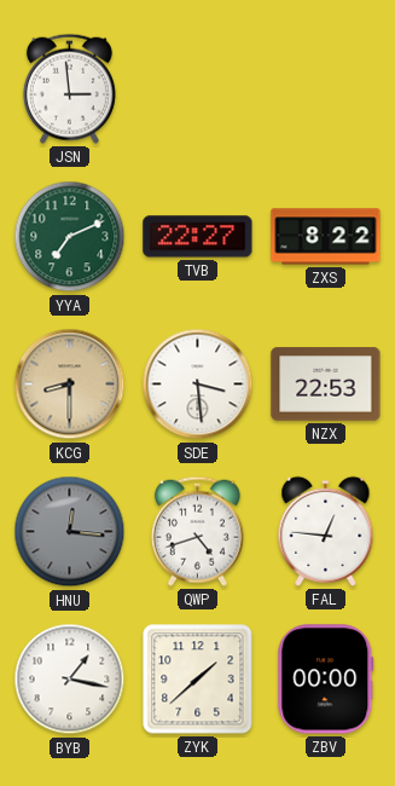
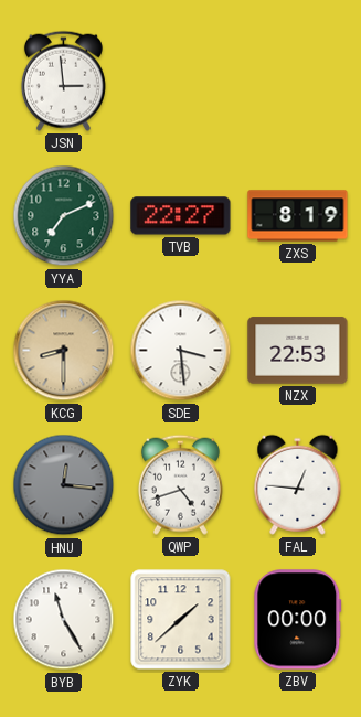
ZXS: 8:22 -> 8:19 (298, 216)
BYB: 1:17 -> 11:25 (64, 620)
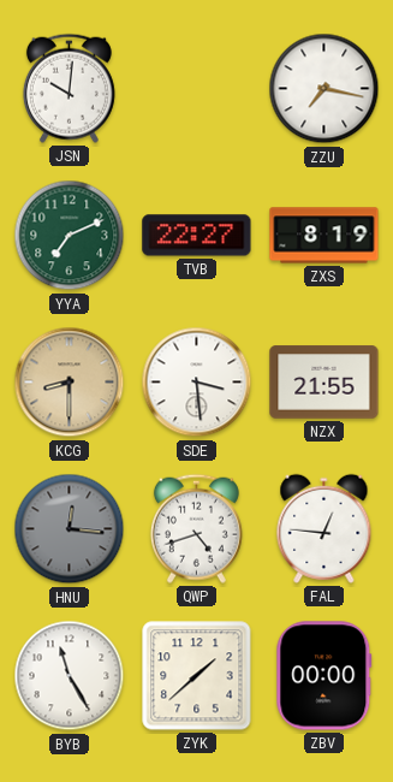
JSN: 2:59 -> 10:01 (69, 88)
ZZU: none -> 7:17 (324, 89)
NZX: 22:53 -> 21:55 (324, 383)
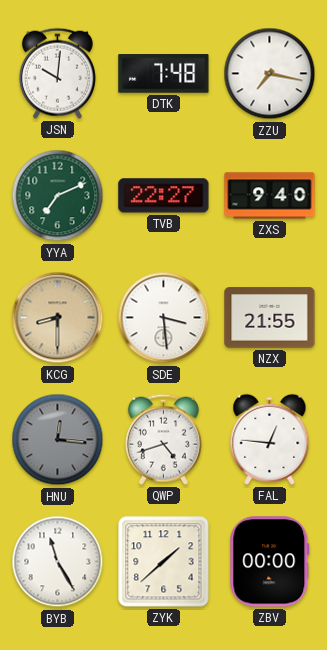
DTK: none -> 7:48 (164, 74)
ZXS: 8:19 -> 9:40 (270, 196)
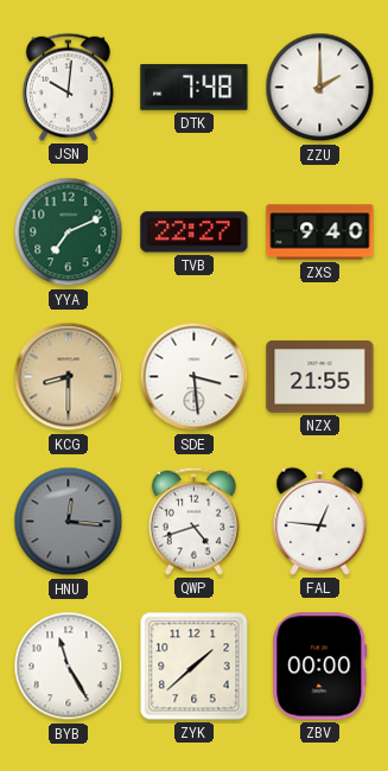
ZZU: 7:17 -> 2:00 (320, 88)
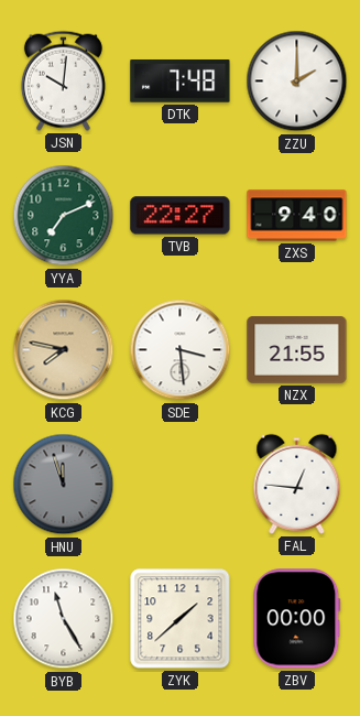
KCG: 8:30 -> 7:47 (64, 350)
HNU: 12:16 -> 11:57 (64, 485)
QWP: 4:42 -> none (193, 521)
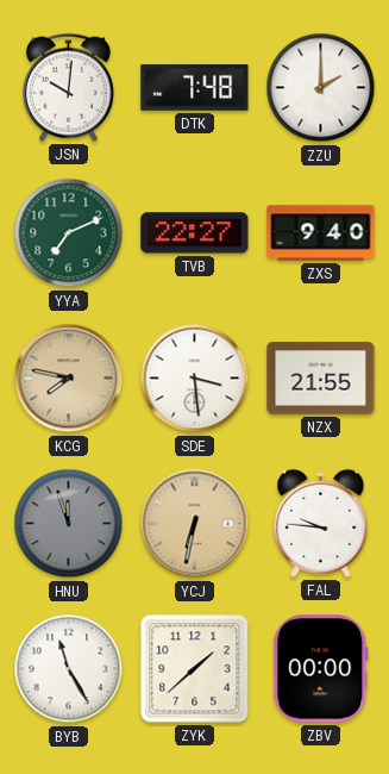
YCJ: none -> 6:32 (195, 524)
FAL: 12:46 -> 9:46 (321, 523)
